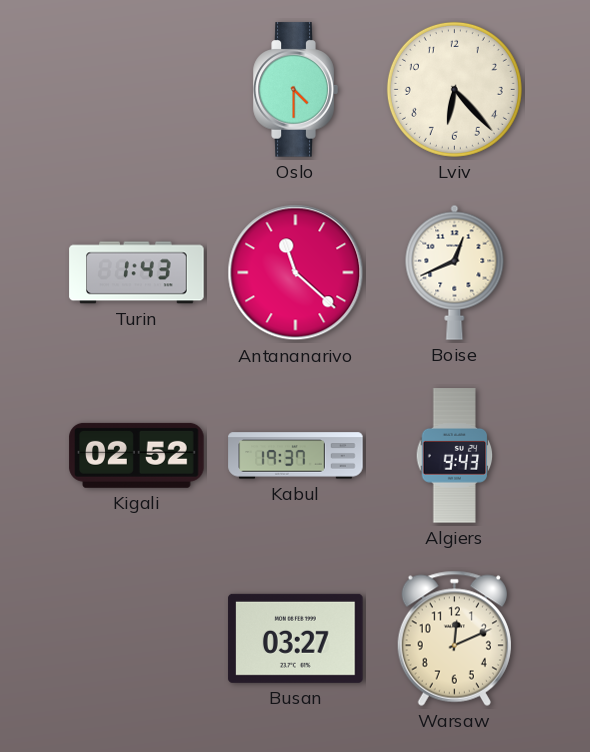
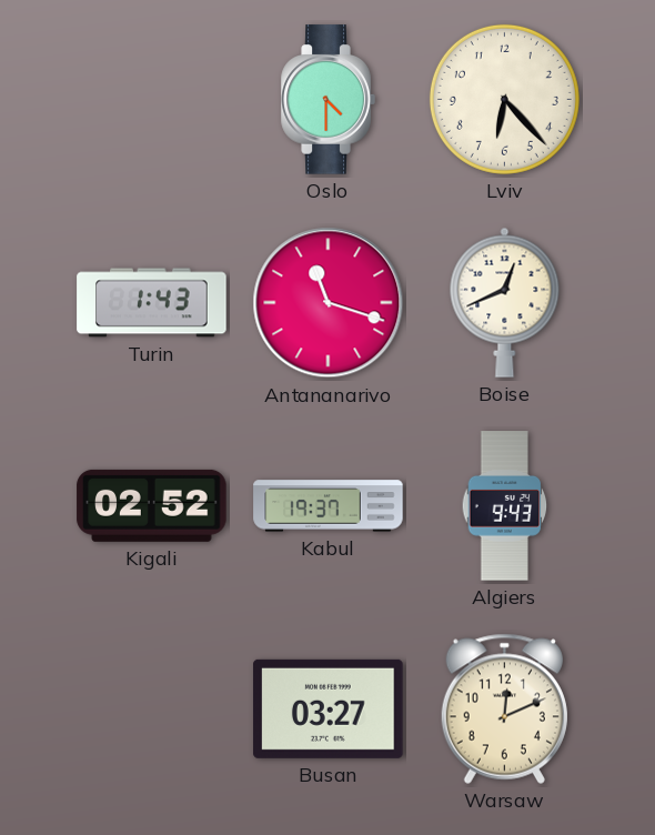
Antananarivo: 11:22 -> 11:18 (329, 303)
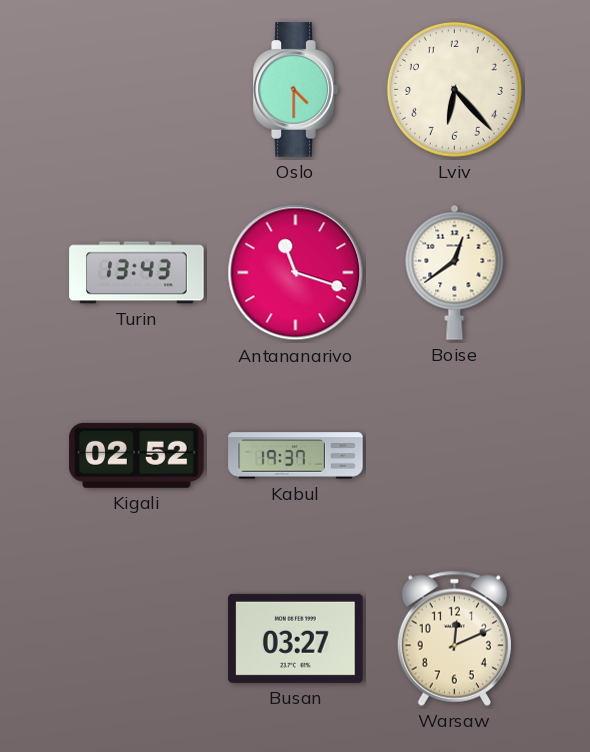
Turin: 1:43 -> 13:43 (137, 273)
Boise: 12:41 -> 12:39 (455, 272)
Algiers: 9:43 -> none (505, 506)
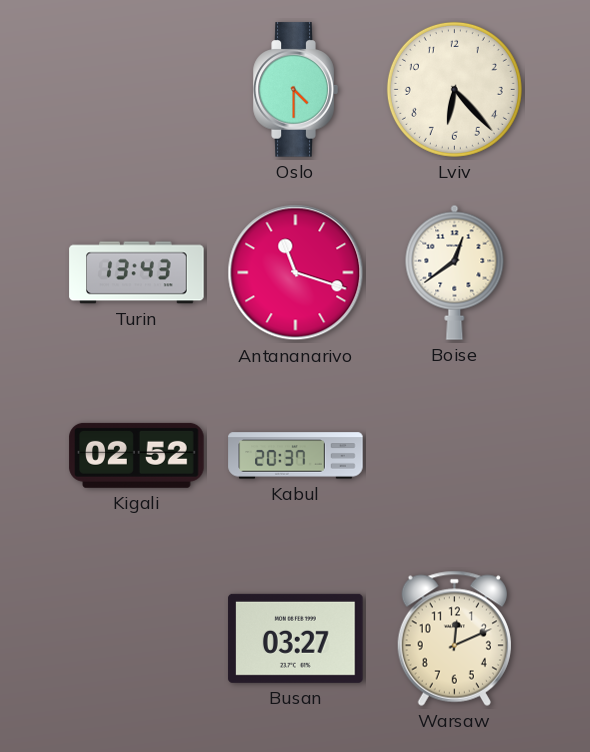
Kabul: 19:37 -> 20:37 (296, 456)
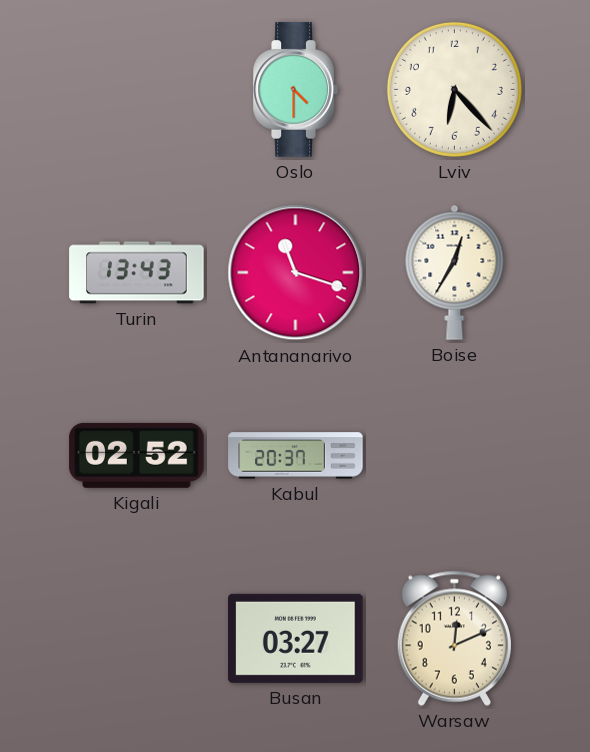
Boise: 12:39 -> 12:35 (455, 272)
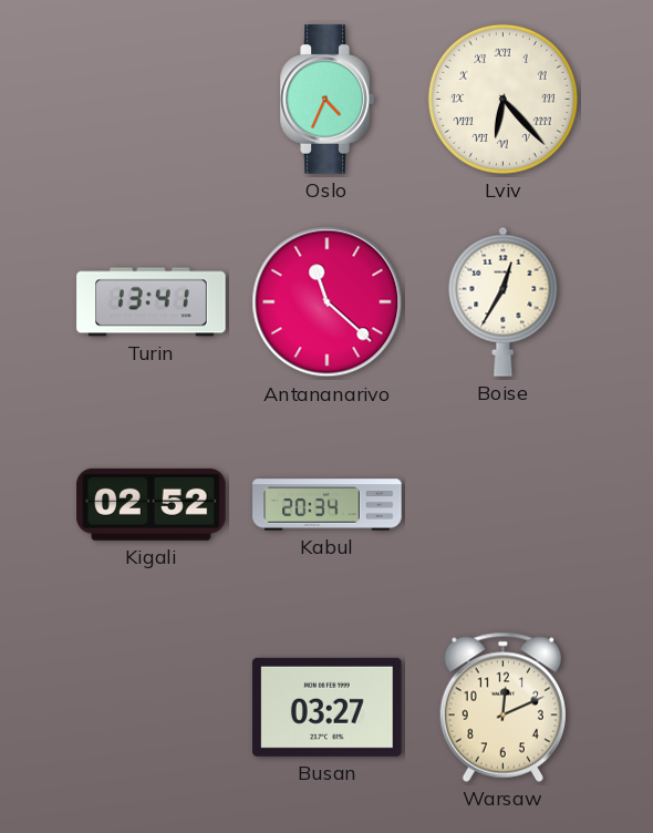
Oslo: 4:30 -> 4:34 (326, 100)
Lviv numerals: Arabic -> Roman (502, 99)
Turin: 13:43 -> 13:41 (152, 302)
Antananarivo: 11:18 -> 11:22 (328, 302)
Kabul: 20:37 -> 20:34 (328, 505)
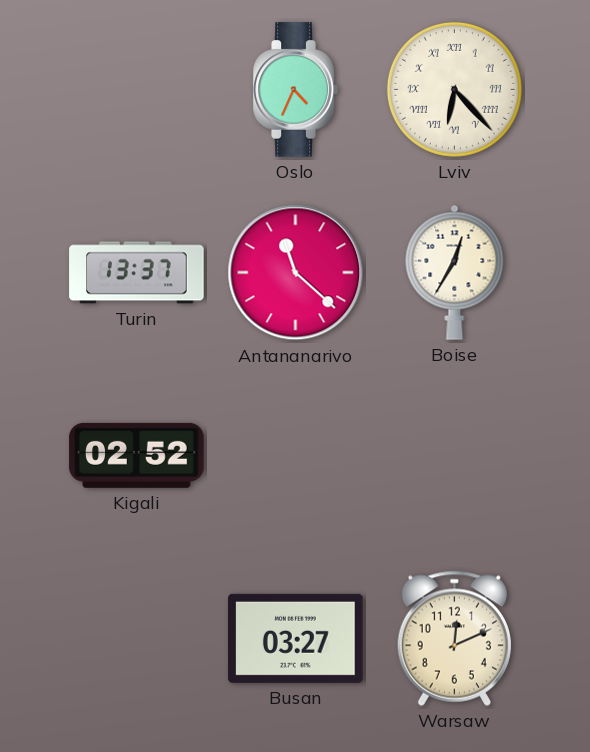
Turin: 13:41 -> 13:37 (137, 273)
Kabul: 20:34 -> none (328, 505)
